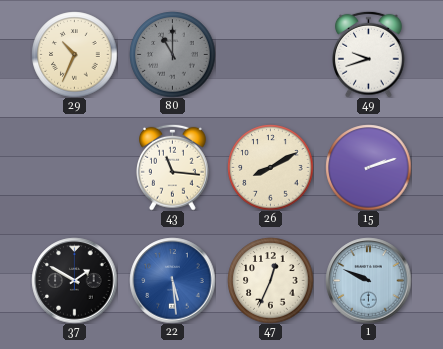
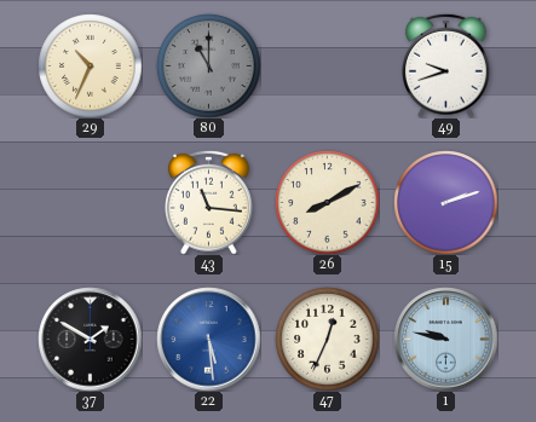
1: 9:49 -> 9:47 (445, 339)
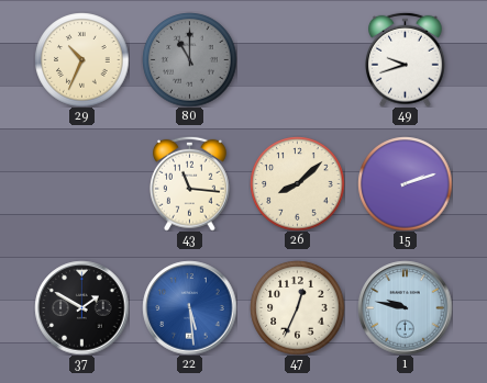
26: 8:10 -> 8:08 (297, 183)
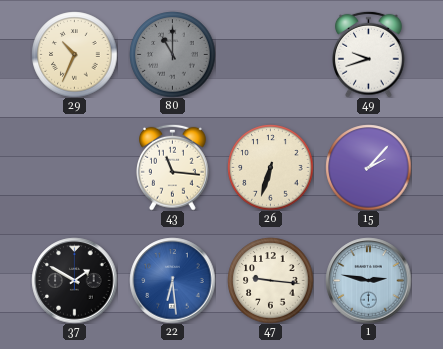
26: 8:08 -> 6:33 (270, 167)
15: 2:12 -> 2:07 (368, 167)
22: 5:29 -> 6:29 (172, 280)
47: 12:34 -> 9:16 (270, 280)
1: 9:47 -> 2:47 (368, 280)
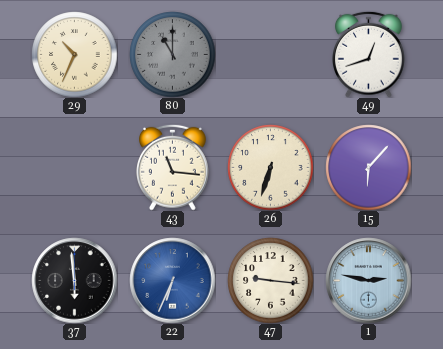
49: 9:42 -> 12:42 (369, 54)
15: 2:07 -> 6:07 (368, 167)
37: 1:50 -> 5:59 (74, 280)
22: 6:29 -> 6:34 (172, 280)
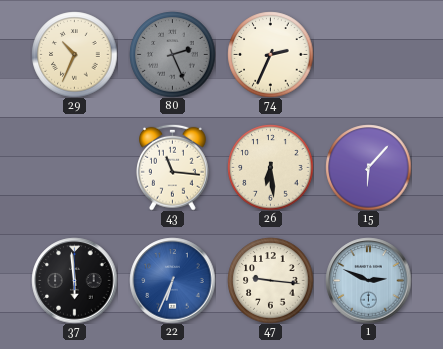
80: 11:00 -> 2:26 (172, 54)
74: none -> 2:34 (270, 54)
49: 12:42 -> none (369, 54)
26: 6:33 -> 6:29 (270, 167)
1: 2:47 -> 2:49 (368, 280)
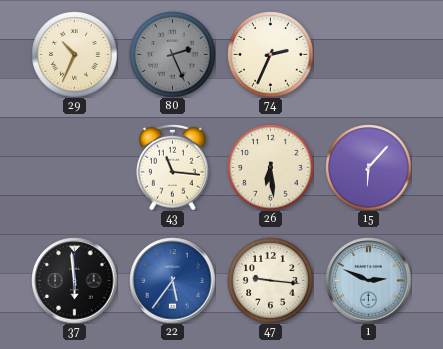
22: 6:34 -> 5:36 (172, 280)
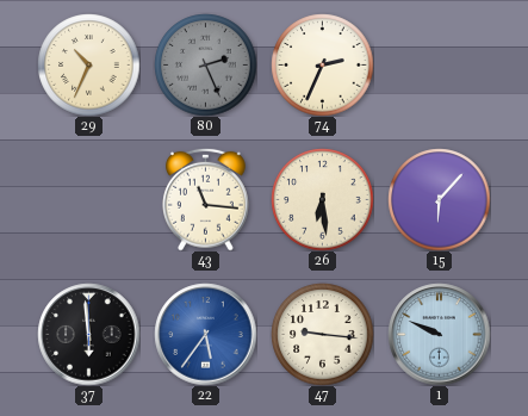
1: 2:49 -> 9:49 (439, 334)
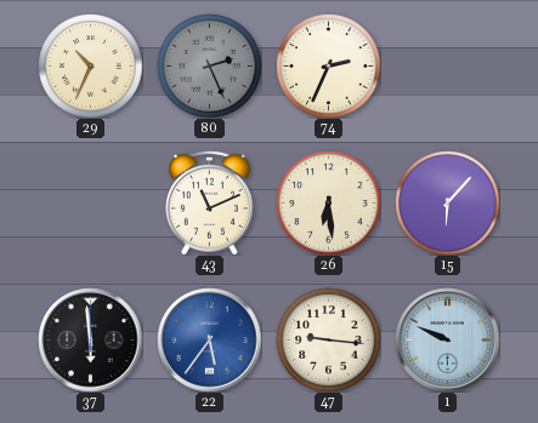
43: 11:16 -> 11:11 (210, 202)
